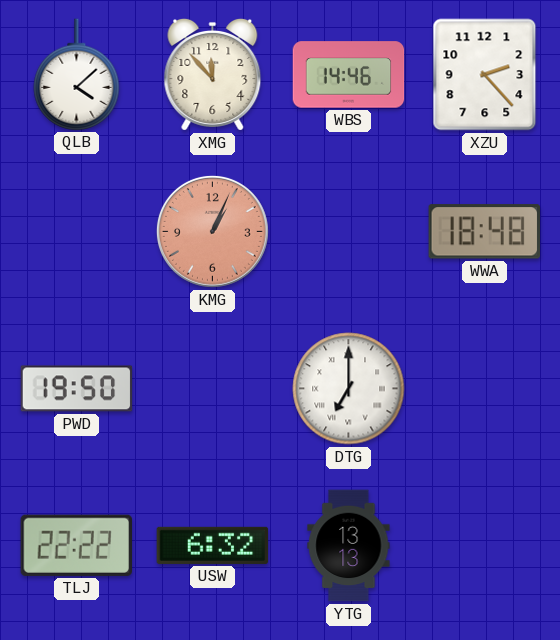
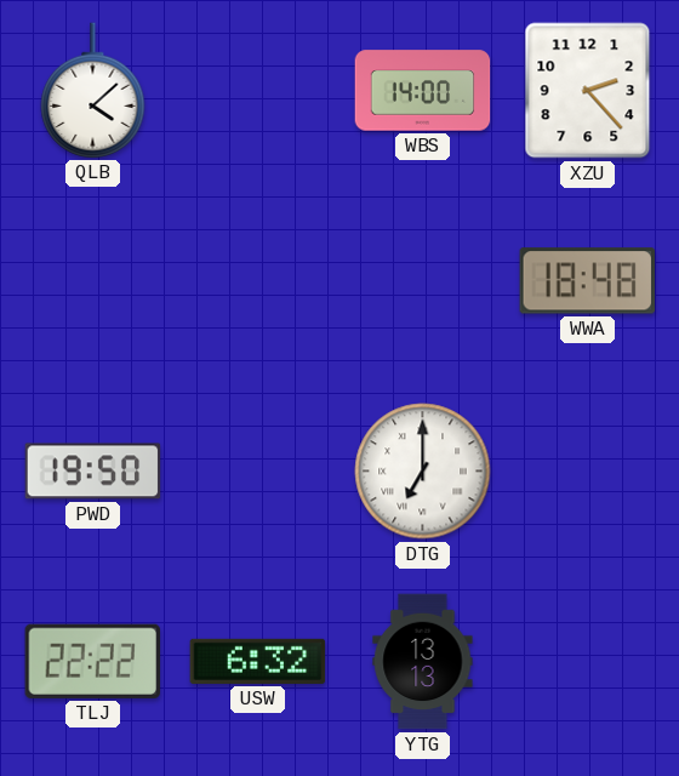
XMG: 11:53 -> none (213, 75)
WBS: 14:46 -> 14:00 (423, 91)
KMG: 1:04 -> none (212, 231)
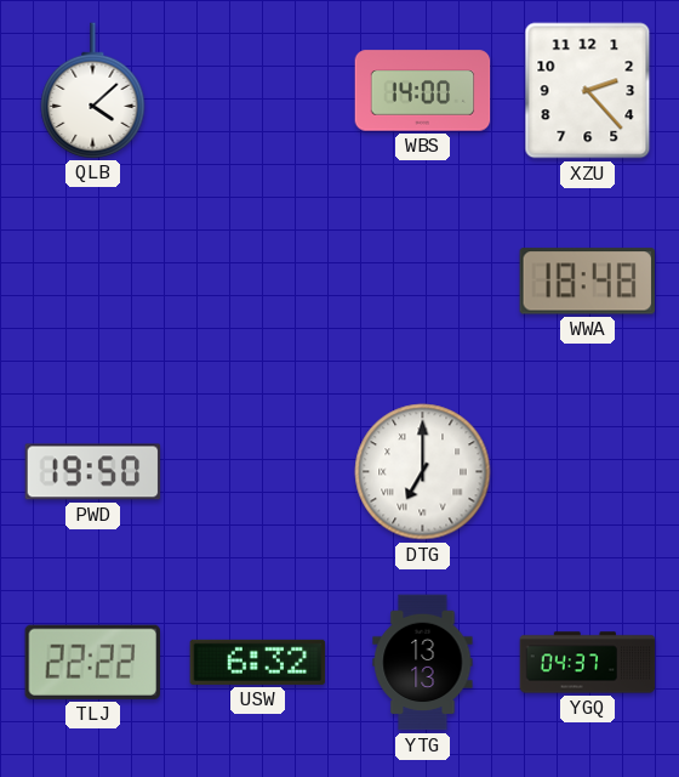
YGQ: none -> 04:37 (588, 663)
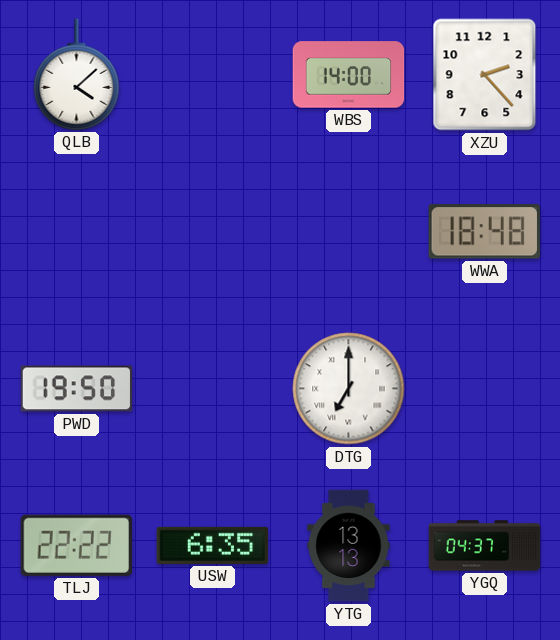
USW: 6:32 -> 6:35 (213, 545)
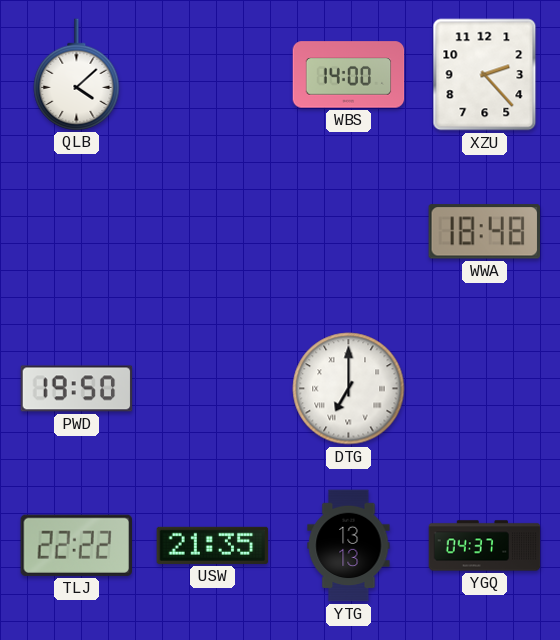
USW: 6:35 -> 21:35 (213, 545)
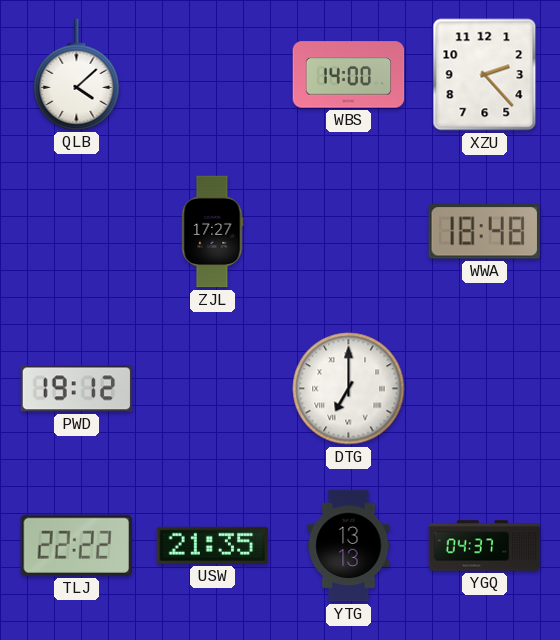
ZJL: none -> 17:27 (213, 232)
PWD: 19:50 -> 19:12 (77, 389)
